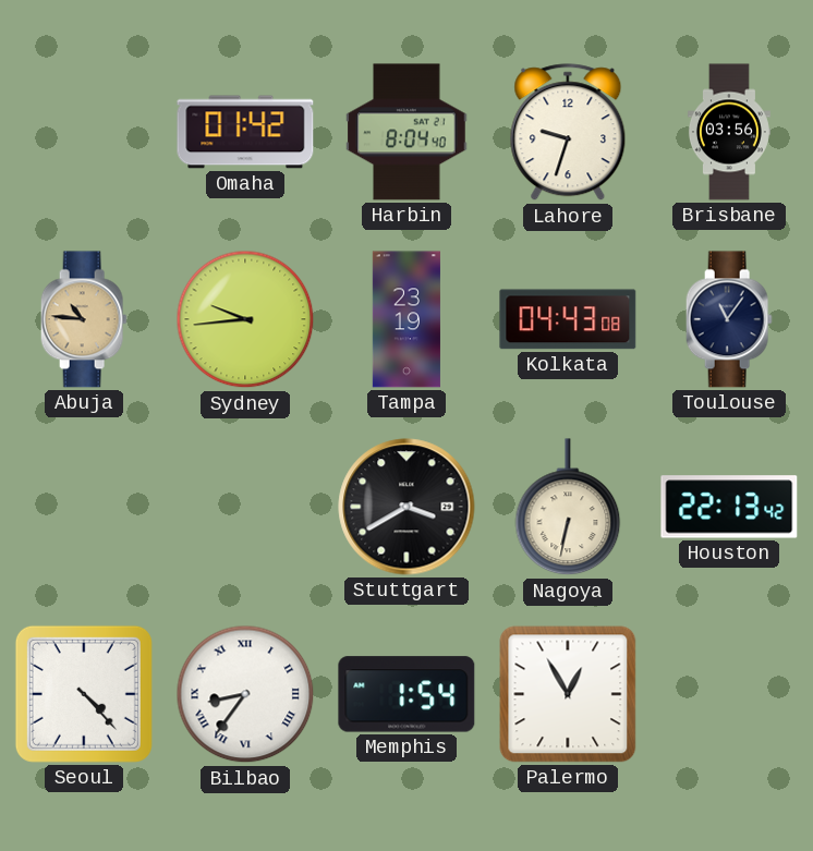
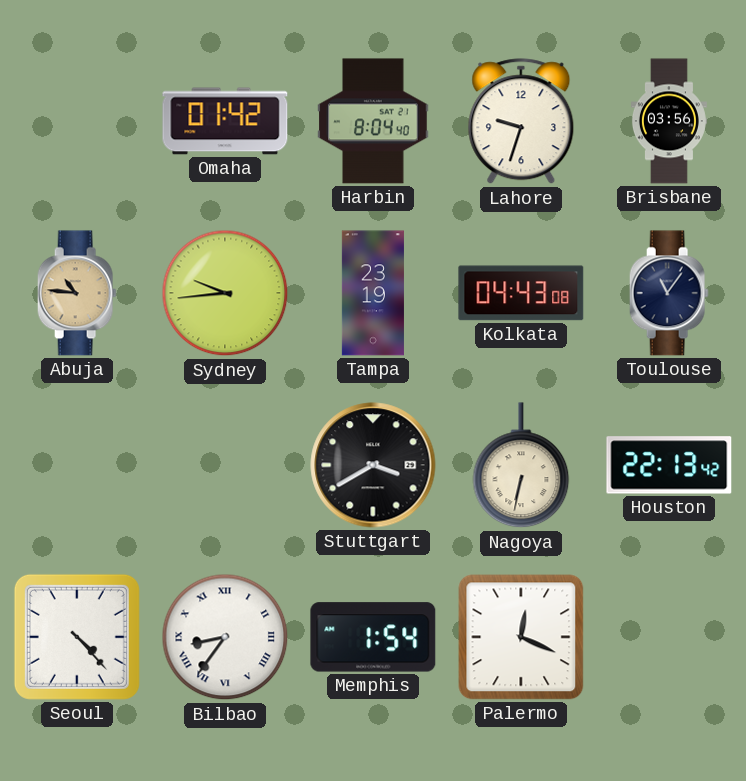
Palermo: 12:55 -> 12:19 (521, 637)
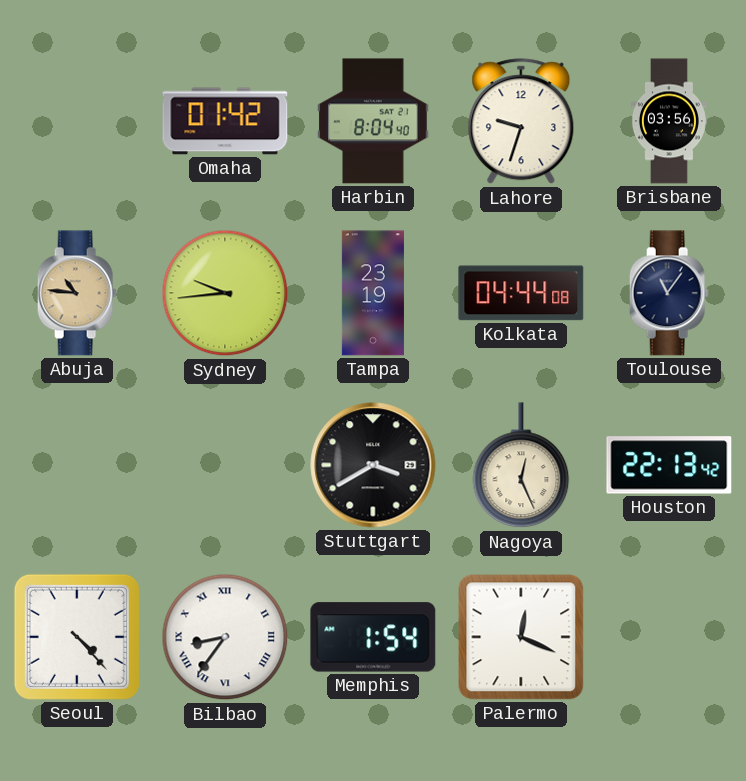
Kolkata: 04:43 -> 04:44 (521, 293)
Nagoya: 6:32 -> 12:26 (521, 466)
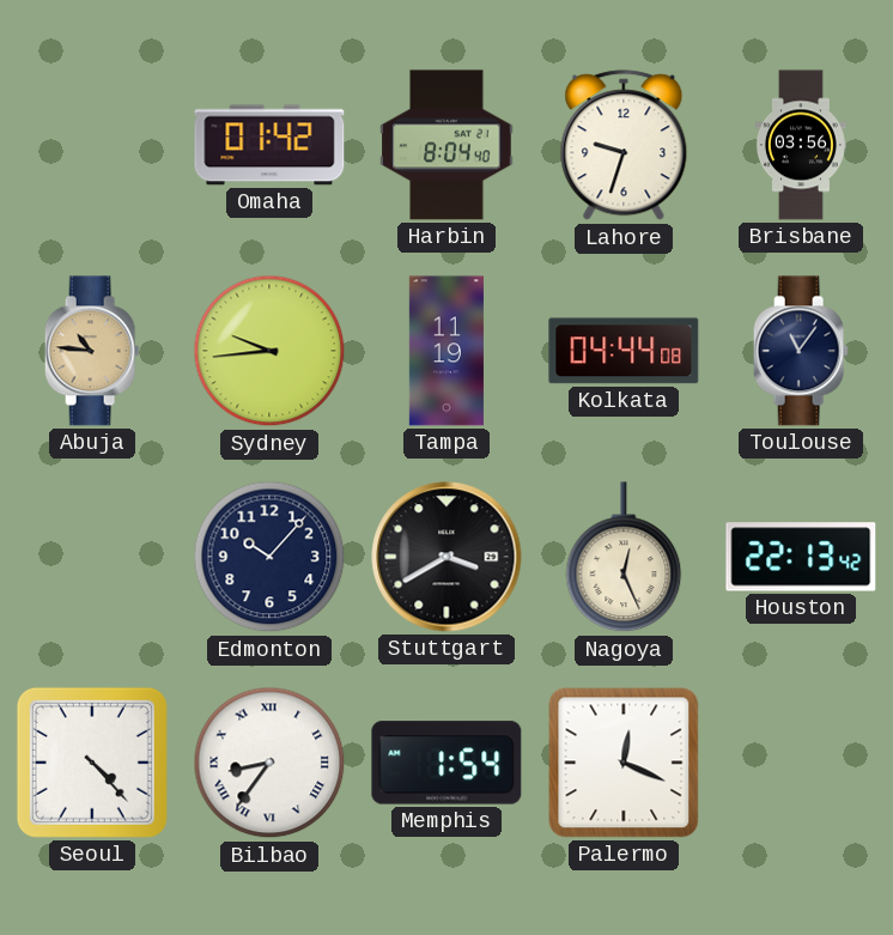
Tampa: 23:19 -> 11:19 (446, 351)
Edmonton: none -> 10:07 (269, 557)
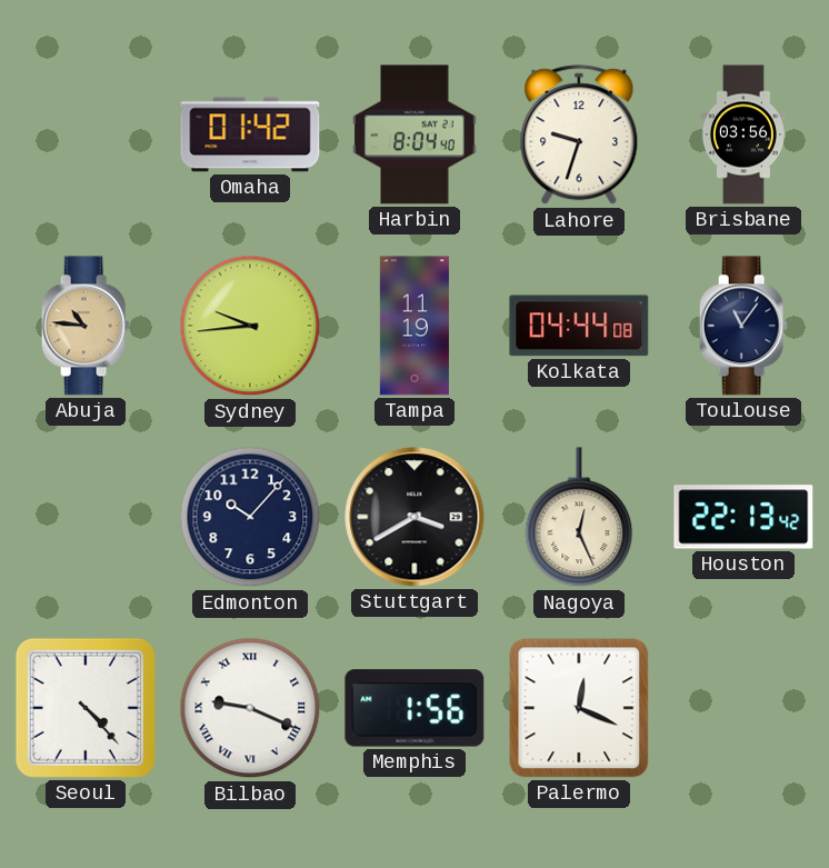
Bilbao: 8:36 -> 9:19 (250, 708)
Memphis: 1:54 -> 1:56 (414, 708)
